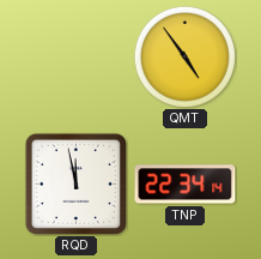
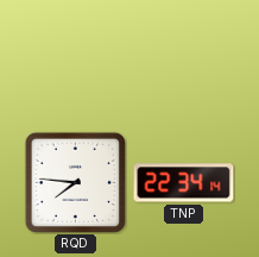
QMT: 4:54 -> none (184, 56)
RQD: 11:58 -> 7:46 (75, 182)
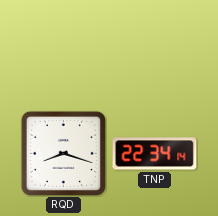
RQD: 7:46 -> 8:18 (63, 153)
